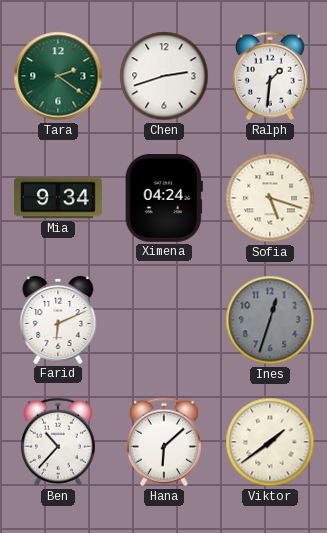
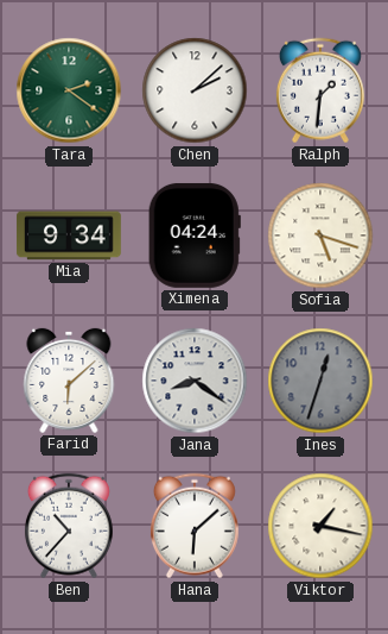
Chen: 2:42 -> 2:08 (195, 90)
Farid: 6:11 -> 6:08 (69, 381)
Jana: none -> 8:21 (195, 381)
Viktor: 1:39 -> 1:17 (320, 526)
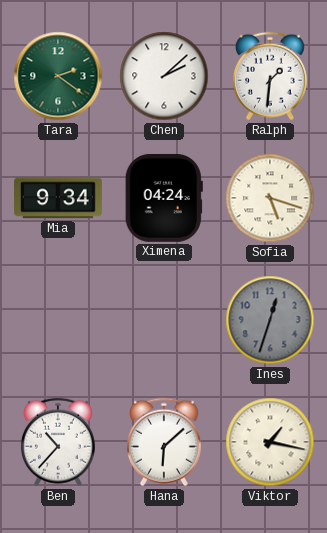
Farid: 6:08 -> none (69, 381)
Jana: 8:21 -> none (195, 381)
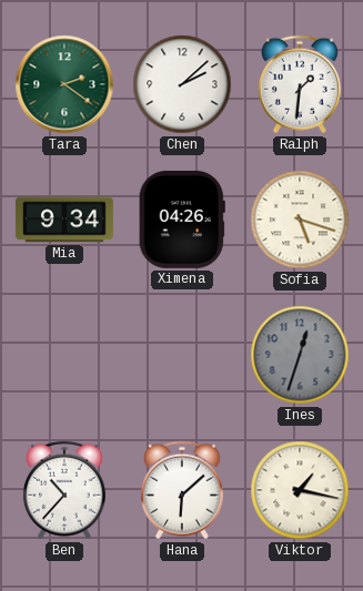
Ximena: 04:24 -> 04:26 (182, 220)
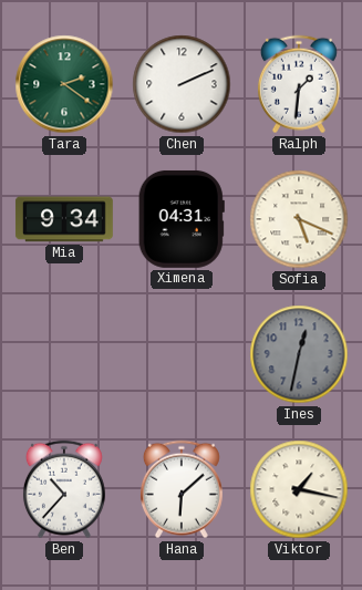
Chen: 2:08 -> 2:11 (182, 84)
Ximena: 04:26 -> 04:31 (182, 219)
Sofia: 5:18 -> 5:19 (299, 219)
Ines: 12:33 -> 12:32 (299, 354)
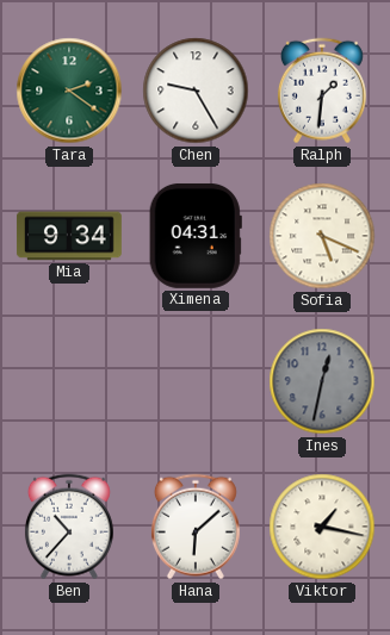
Chen: 2:11 -> 9:25 (196, 91)
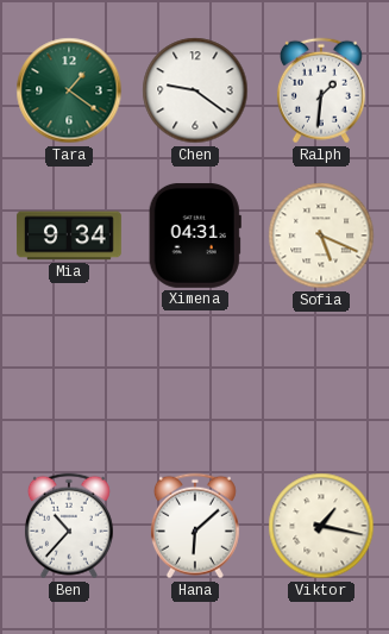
Tara: 2:21 -> 1:21 (69, 90)
Chen: 9:25 -> 9:21 (195, 90)
Ines: 12:32 -> none (322, 381)
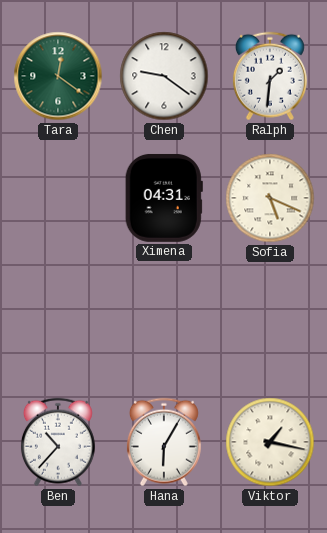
Tara: 1:21 -> 12:21 (58, 76)
Mia: 9:34 -> none (69, 236)
Hana: 6:08 -> 6:05 (164, 442)
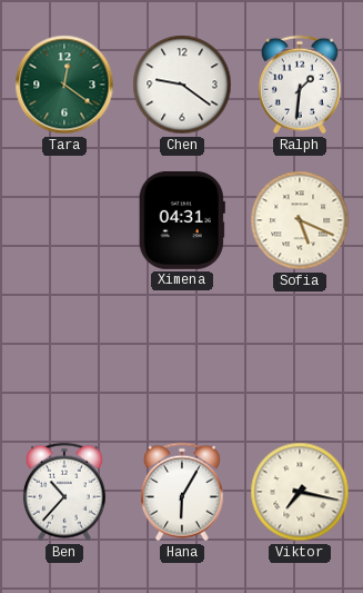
Viktor: 1:17 -> 7:17 (300, 492)
